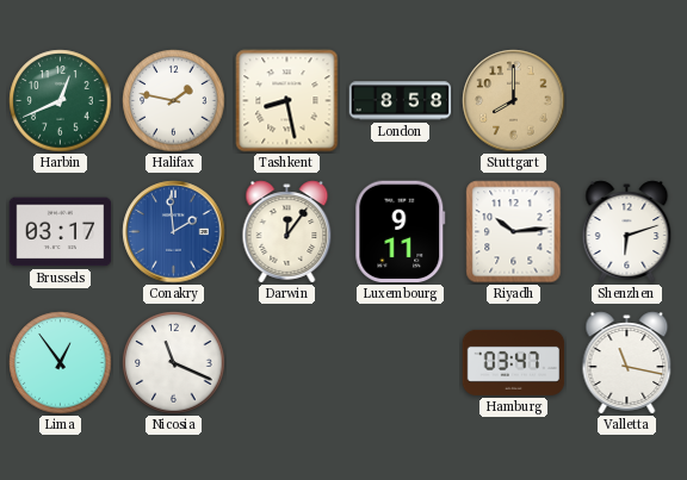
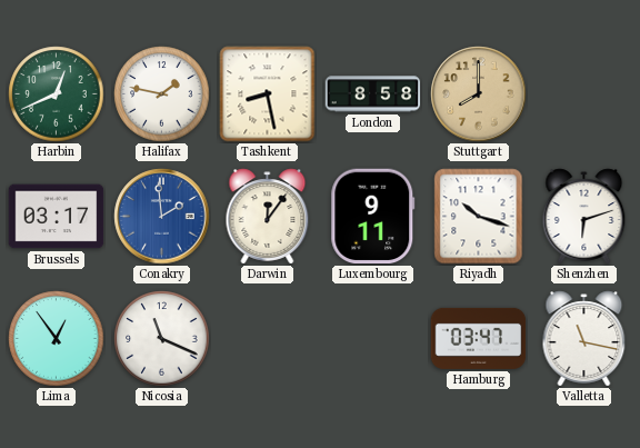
Riyadh: 10:14 -> 10:18 (479, 217)
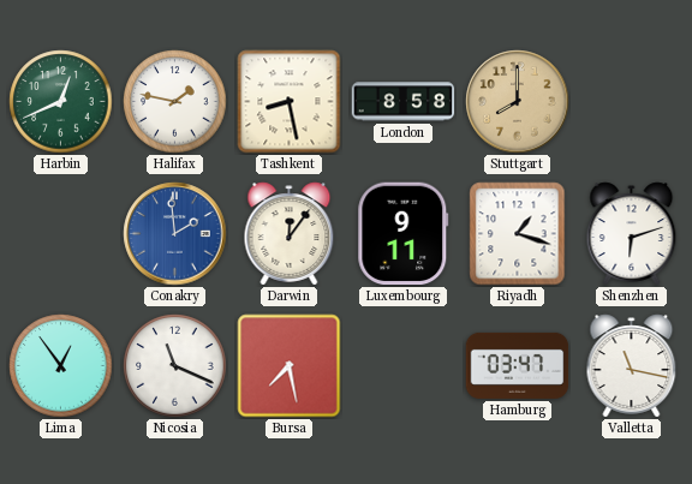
Brussels: 03:17 -> none (57, 217)
Riyadh: 10:18 -> 1:18 (518, 234)
Bursa: none -> 7:28 (290, 366)
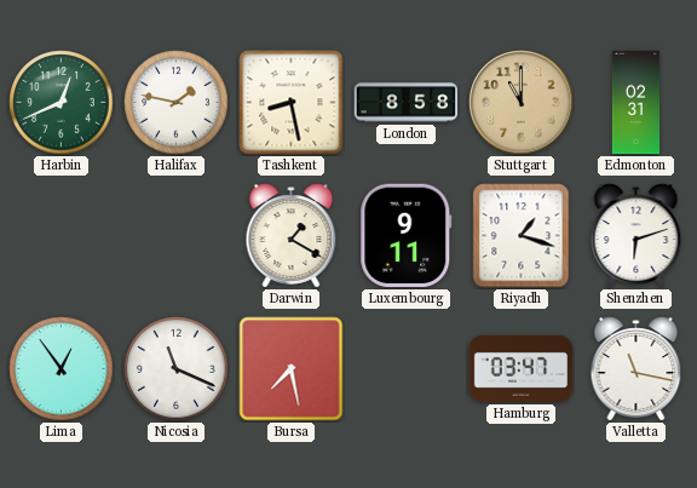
Stuttgart: 8:00 -> 11:00 (522, 103)
Edmonton: none -> 02:31 (636, 103)
Conakry: 1:59 -> none (175, 234)
Darwin: 12:06 -> 1:20 (292, 236)
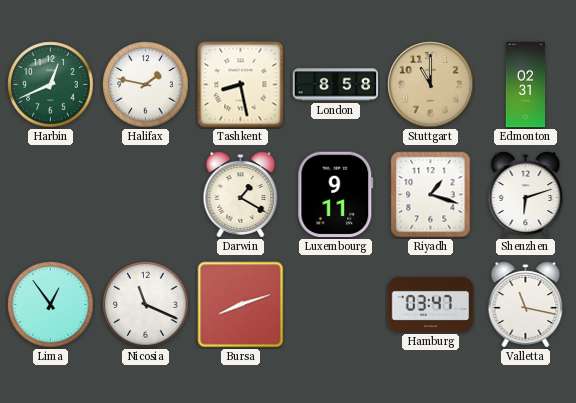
Bursa: 7:28 -> 8:12 (241, 305)
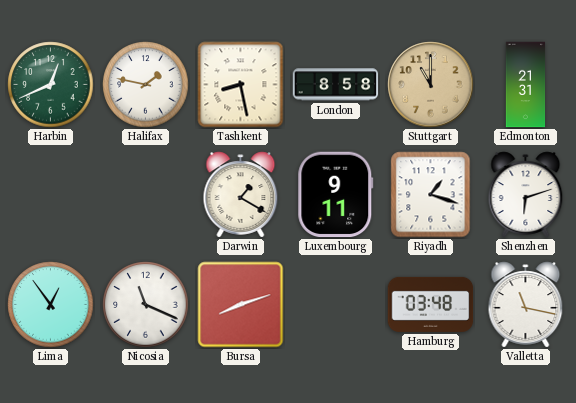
Edmonton: 02:31 -> 21:31 (526, 85)
Hamburg: 03:47 -> 03:48 (431, 304)
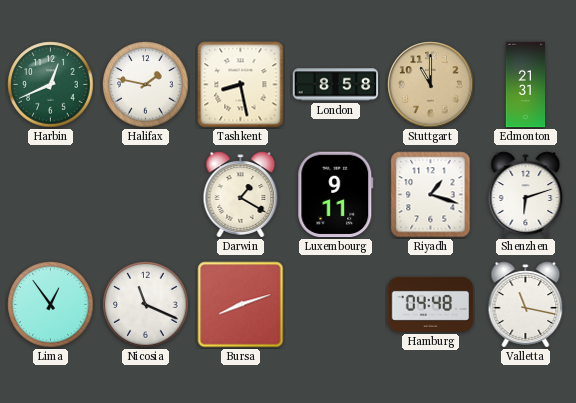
Hamburg: 03:48 -> 04:48 (431, 304)
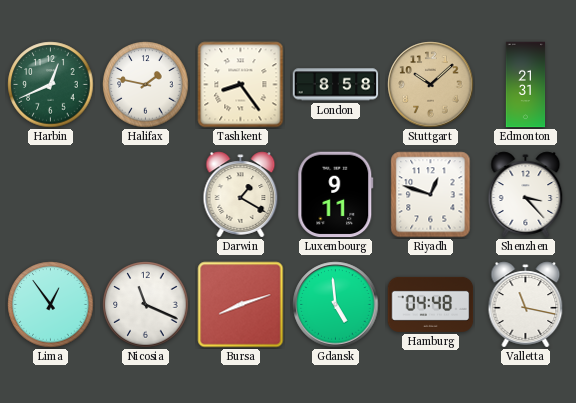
Tashkent: 8:28 -> 8:24 (241, 85)
Stuttgart: 11:00 -> 10:08 (431, 85)
Riyadh: 1:18 -> 12:48 (431, 195)
Shenzhen: 6:12 -> 3:23 (526, 195)
Gdansk: none -> 4:59 (336, 305)
